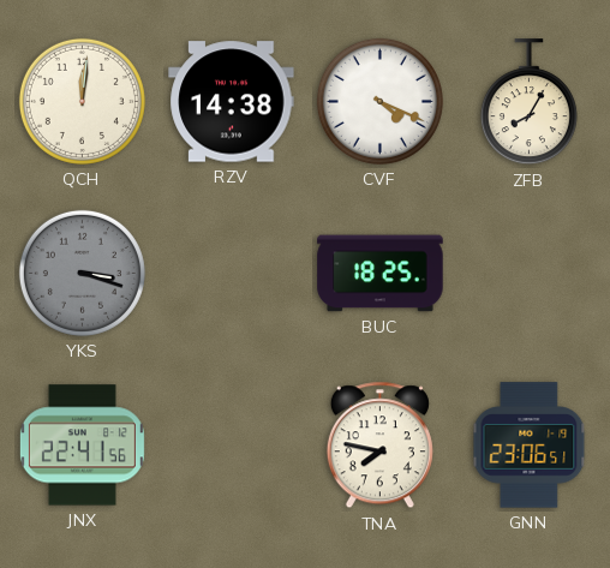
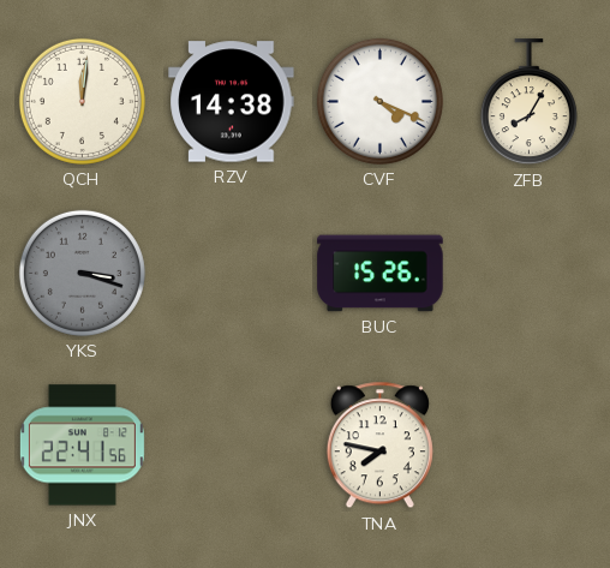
BUC: 18:25 -> 15:26 (381, 274)
GNN: 23:06 -> none (530, 446)
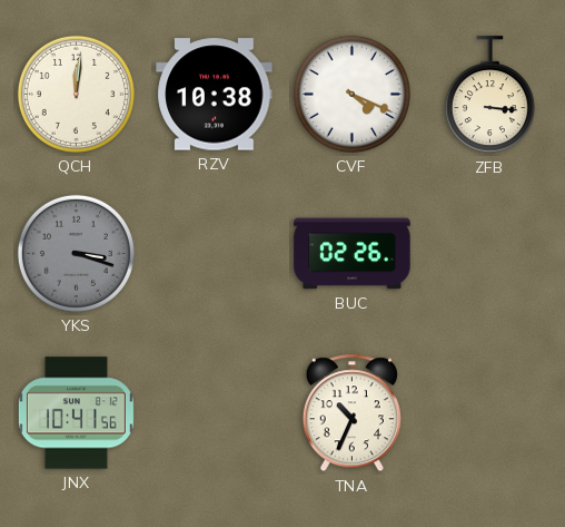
RZV: 14:38 -> 10:38 (215, 95)
ZFB: 8:05 -> 3:16 (489, 95)
BUC: 15:26 -> 02:26 (353, 254)
JNX: 22:41 -> 10:41 (76, 413)
TNA: 7:47 -> 10:34 (351, 413)
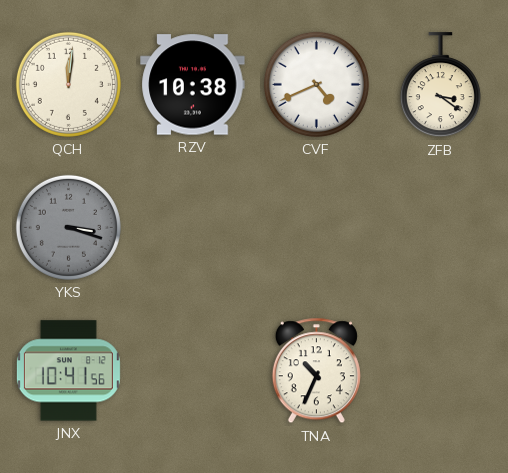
CVF: 4:19 -> 4:41 (316, 84)
ZFB: 3:16 -> 3:21 (440, 85)
BUC: 02:26 -> none (353, 254)
